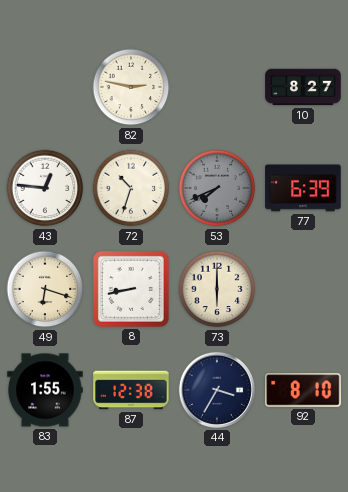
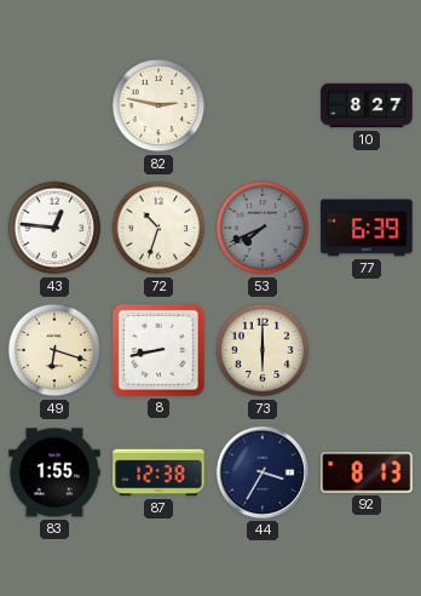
92: 8:10 -> 8:13 (367, 472)
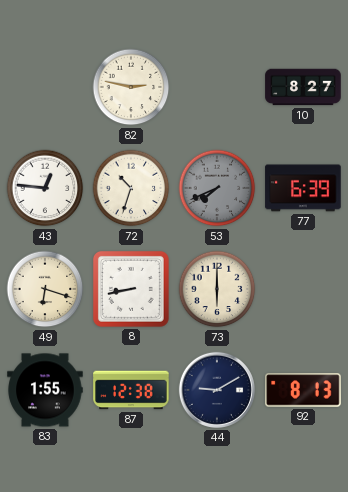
44: 3:35 -> 9:10 (217, 390)
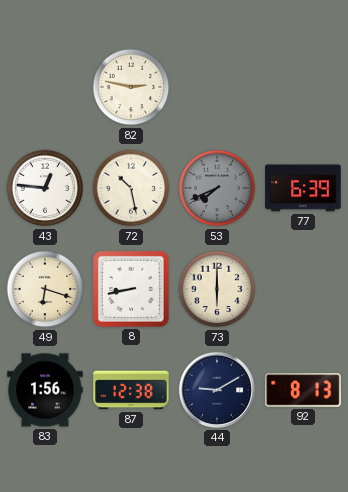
10: 8:27 -> none (303, 87)
72: 10:33 -> 10:28 (131, 188)
83: 1:55 -> 1:56 (45, 390)
